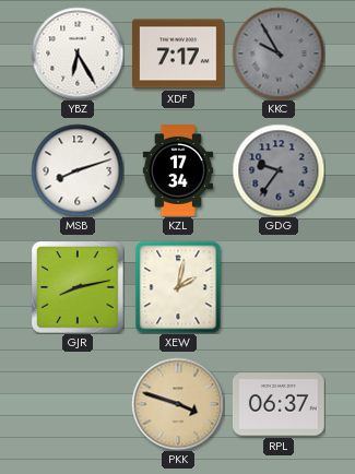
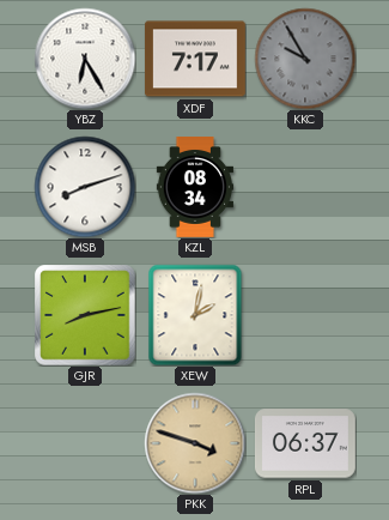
KZL: 17:34 -> 08:34 (195, 188)
GDG: 9:36 -> none (279, 170)
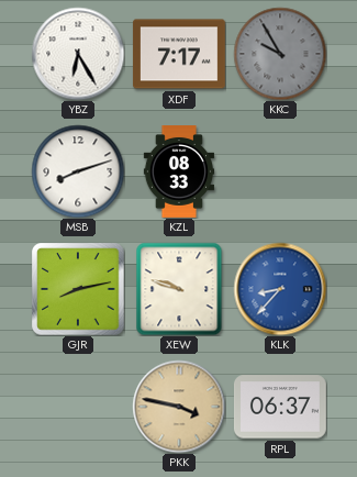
KZL: 08:34 -> 08:33 (179, 173)
XEW: 2:02 -> 9:48 (179, 289)
KLK: none -> 8:37 (280, 289)
PKK: 3:48 -> 3:47 (179, 407)
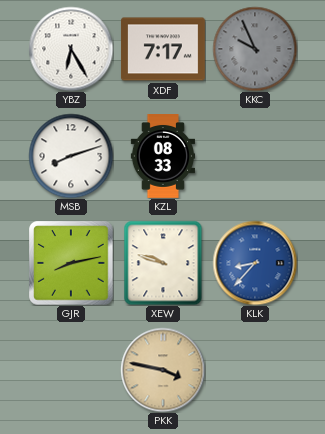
KKC: 9:55 -> 9:56 (255, 49)
RPL: 06:37 -> none (280, 407)
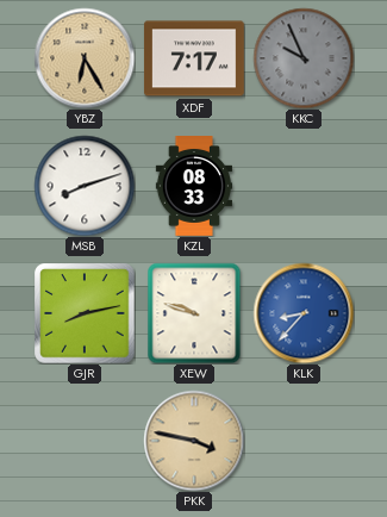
YBZ dial: white -> champagne (85, 58)
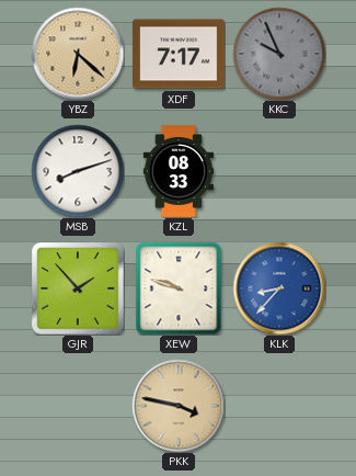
YBZ: 6:25 -> 6:22 (78, 54)
GJR: 8:13 -> 1:53 (78, 288)
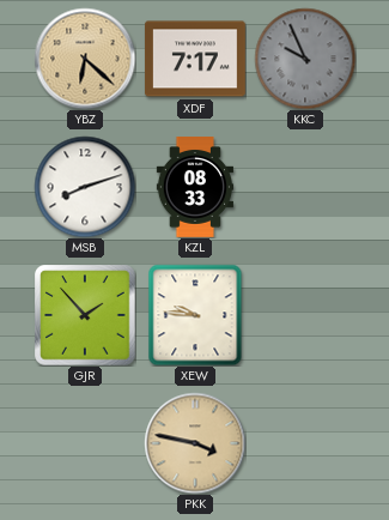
XEW: 9:48 -> 9:46 (195, 315)
KLK: 8:37 -> none (279, 288)
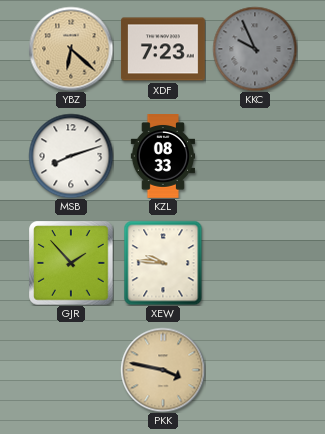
XDF: 7:17 -> 7:23 (163, 49)
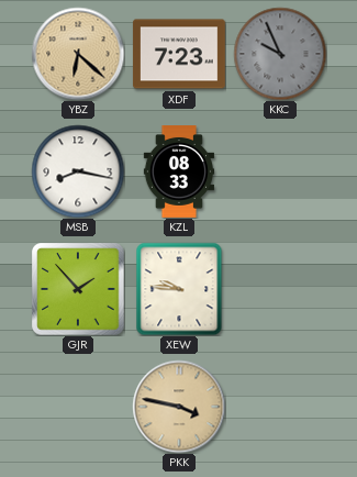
MSB: 8:12 -> 8:17 (78, 171)
